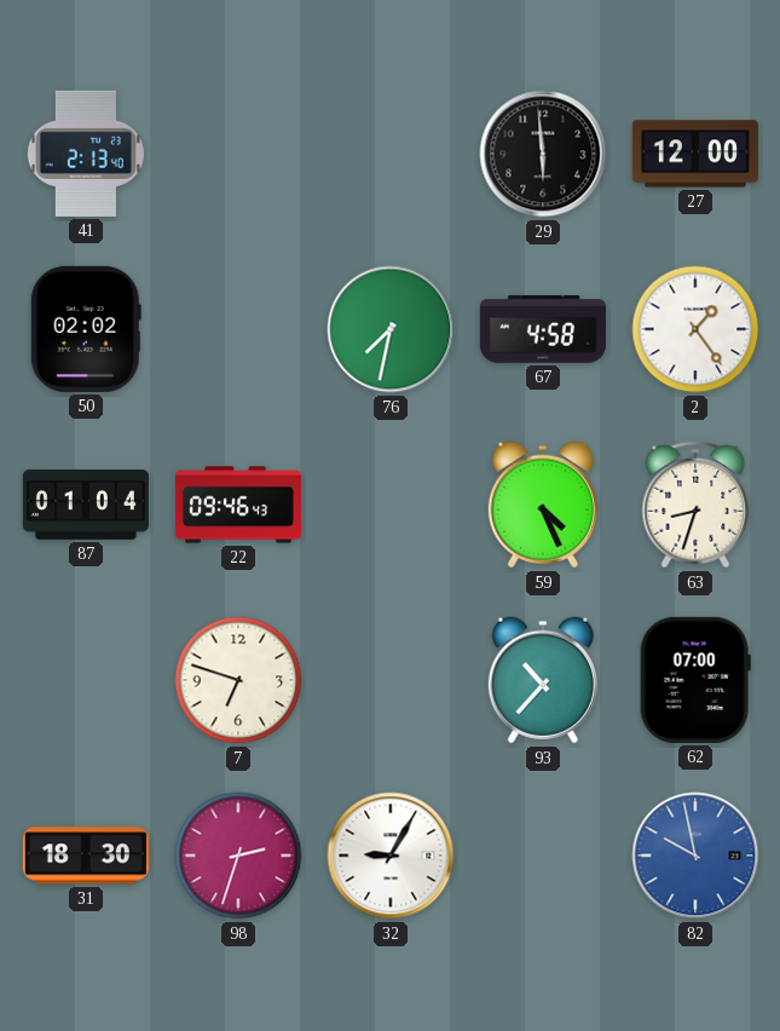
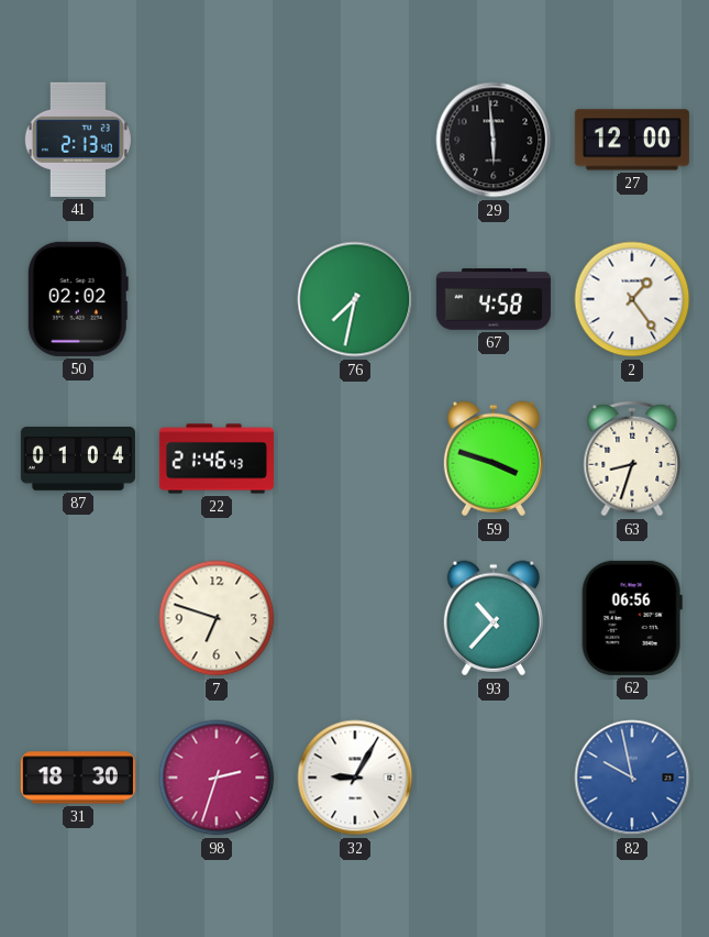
22: 09:46 -> 21:46 (217, 459)
59: 4:26 -> 3:48 (494, 459)
62: 07:00 -> 06:56 (632, 618)
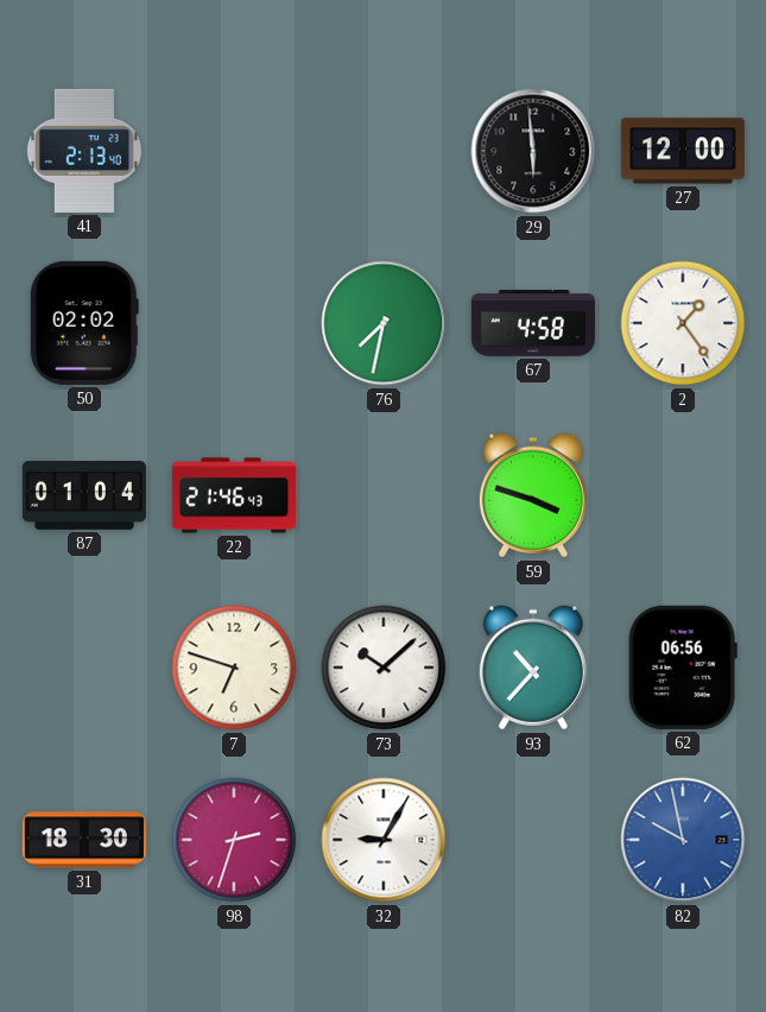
63: 8:33 -> none (632, 459)
73: none -> 10:08 (384, 668)
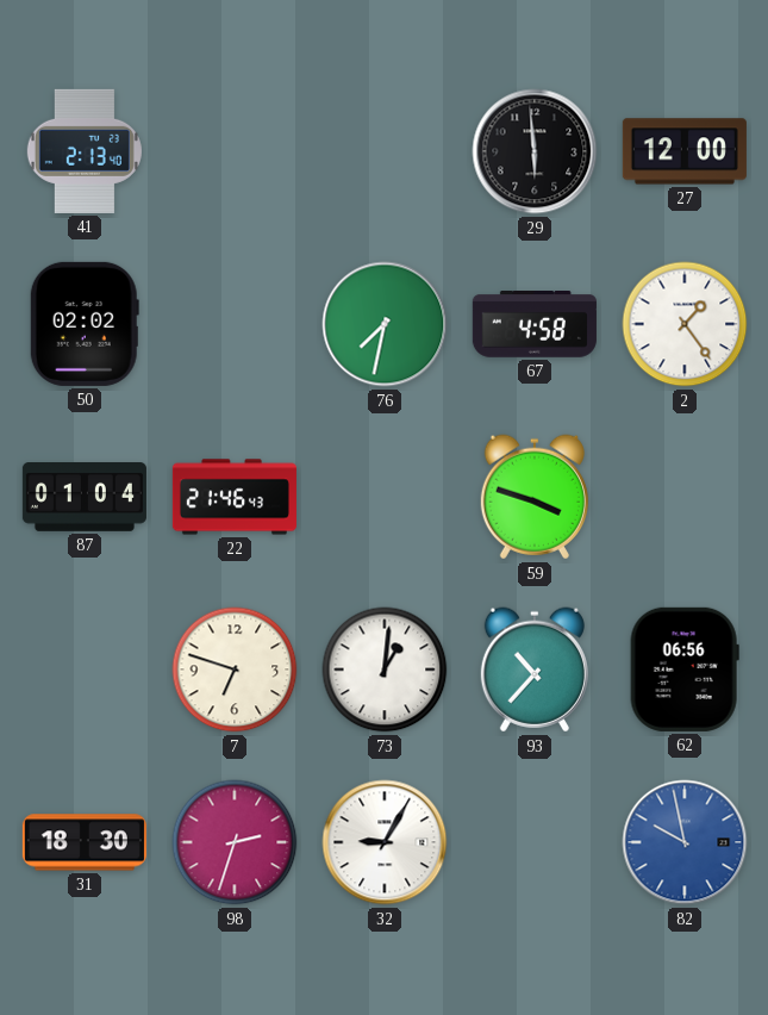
73: 10:08 -> 1:01 (385, 670)
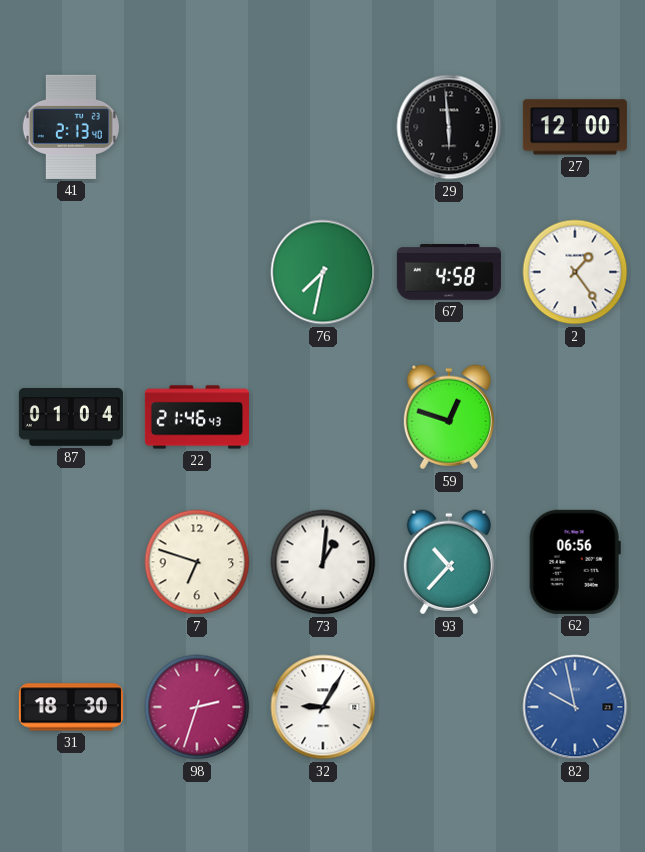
50: 02:02 -> none (85, 324)
59: 3:48 -> 12:48 (449, 417)
